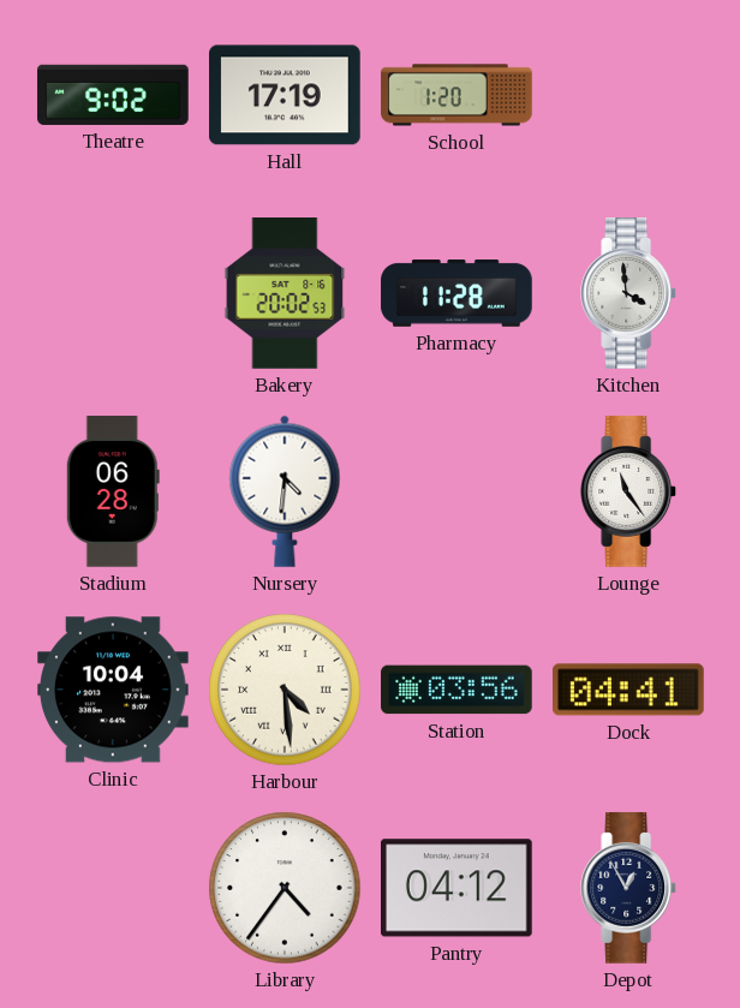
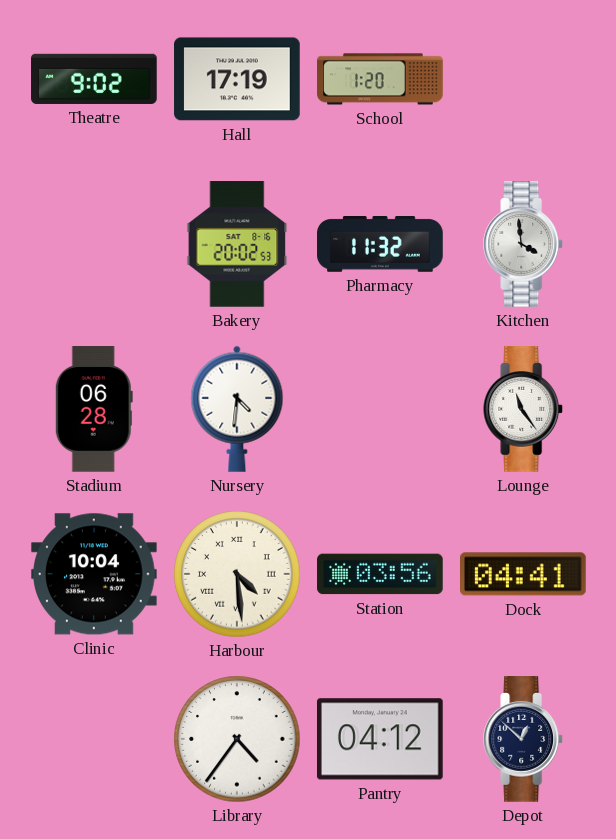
Pharmacy: 11:28 -> 11:32 (380, 245)
Depot: 12:55 -> 12:52 (524, 739)
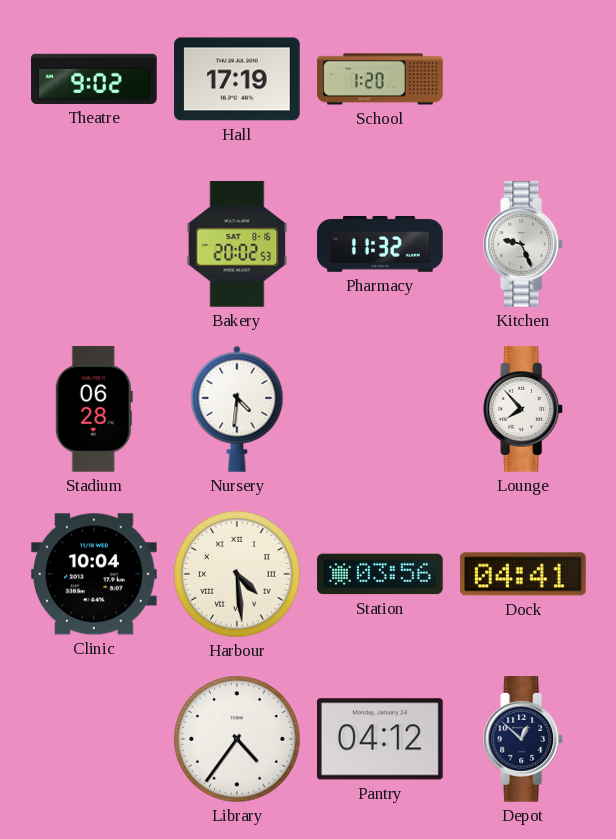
Kitchen: 3:59 -> 9:26 (524, 244)
Lounge: 11:24 -> 7:53 (524, 409)
